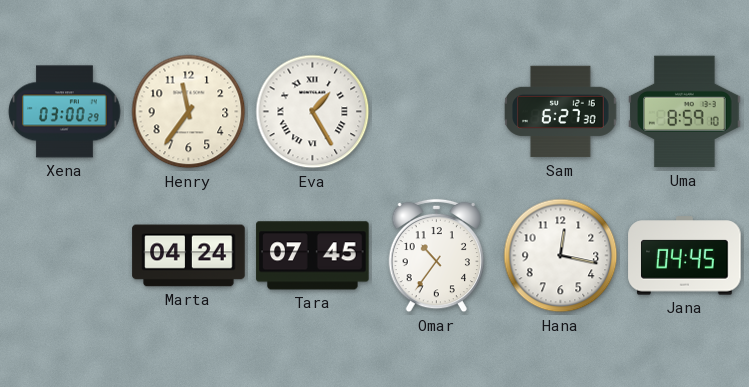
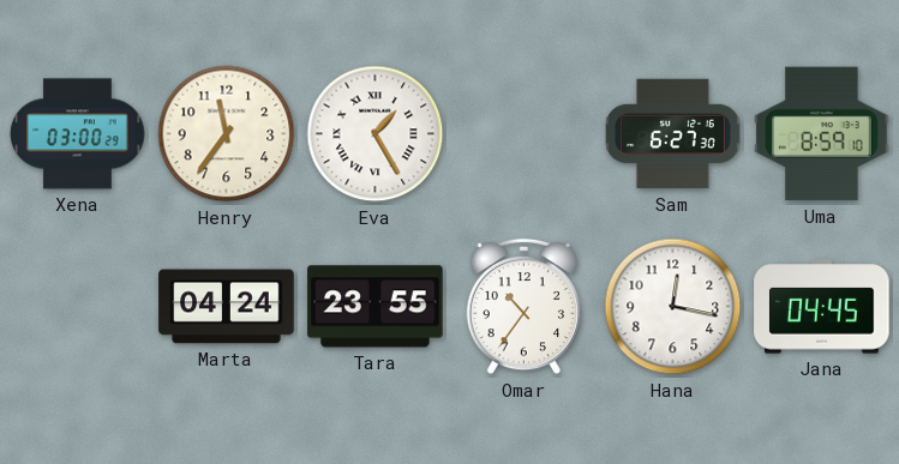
Tara: 07:45 -> 23:55 (376, 307)
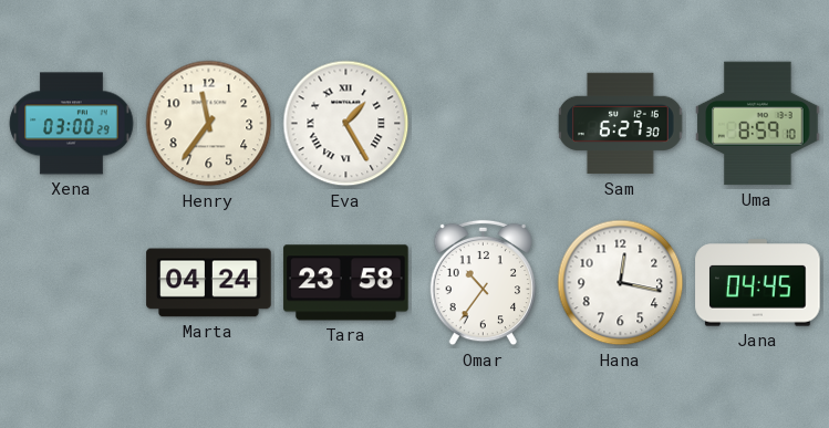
Tara: 23:55 -> 23:58 (346, 283)
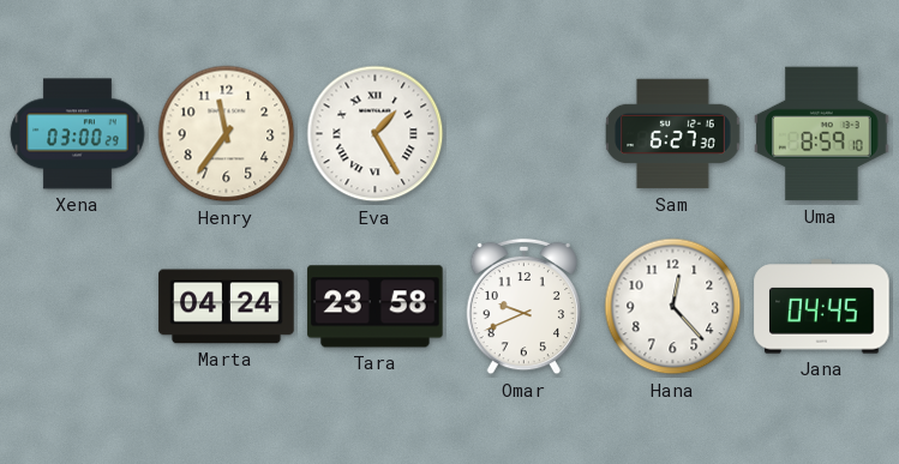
Omar: 10:36 -> 9:41 (523, 307)
Hana: 12:17 -> 12:23 (673, 307)
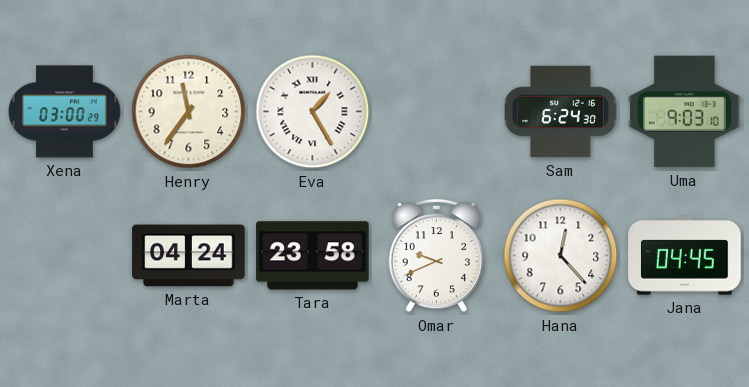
Sam: 6:27 -> 6:24 (561, 112)
Uma: 8:59 -> 9:03 (685, 112)
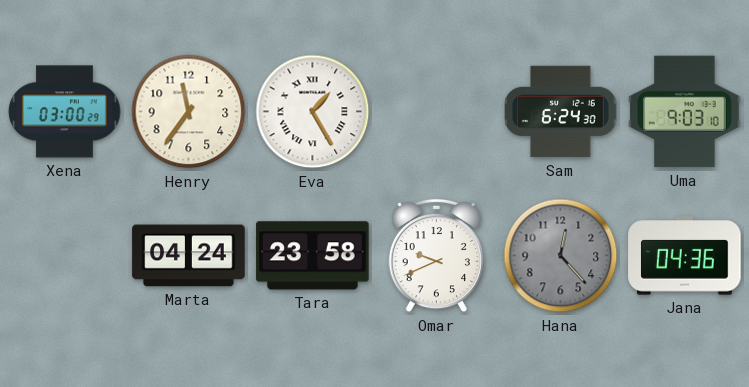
Hana dial: white -> grey (561, 256)
Jana: 04:45 -> 04:36 (685, 256)
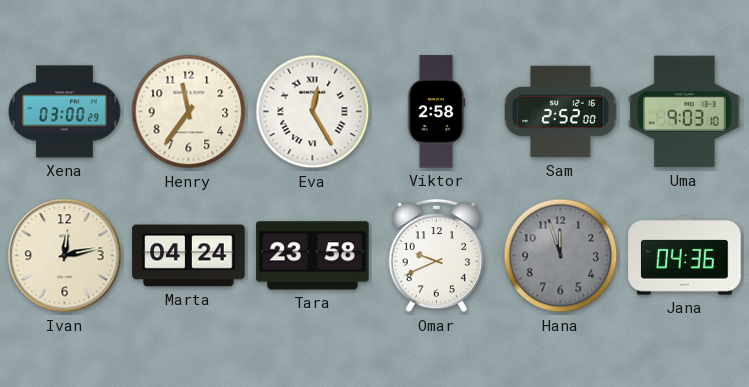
Eva: 1:25 -> 12:25 (313, 112)
Viktor: none -> 2:58 (436, 112)
Sam: 6:24 -> 2:52 (561, 112)
Ivan: none -> 12:13 (65, 256)
Hana: 12:23 -> 11:57 (561, 256)
